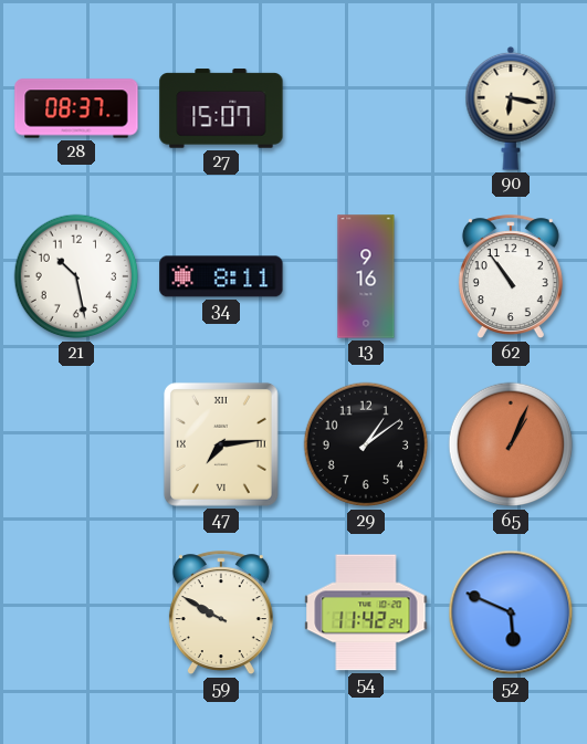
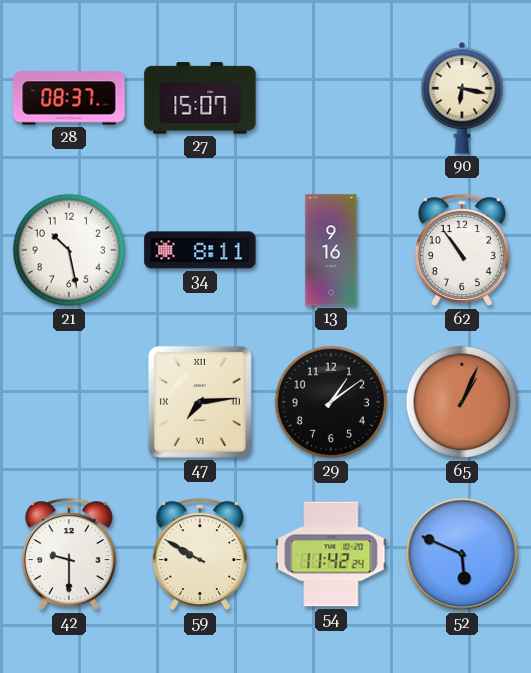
42: none -> 9:30 (69, 555)
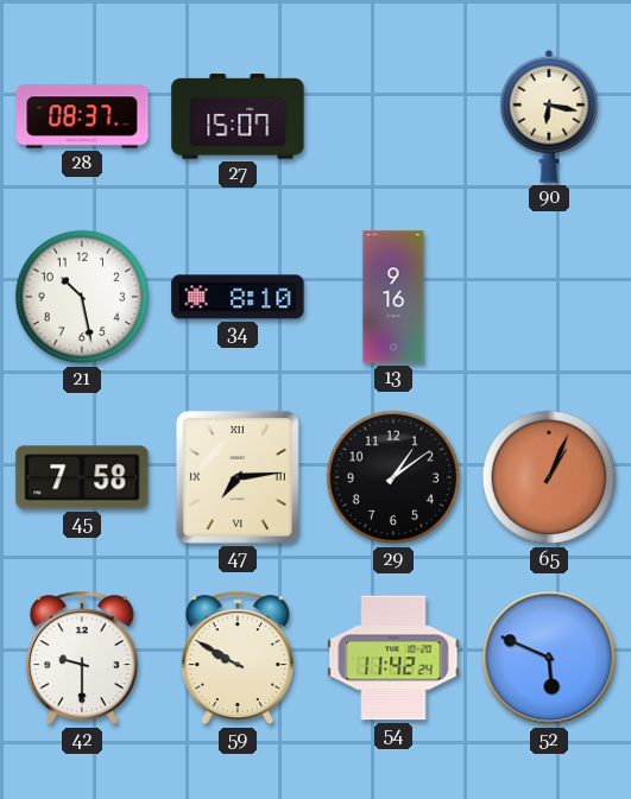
34: 8:11 -> 8:10 (238, 297)
62: 10:54 -> none (462, 251)
45: none -> 7:58 (82, 477)
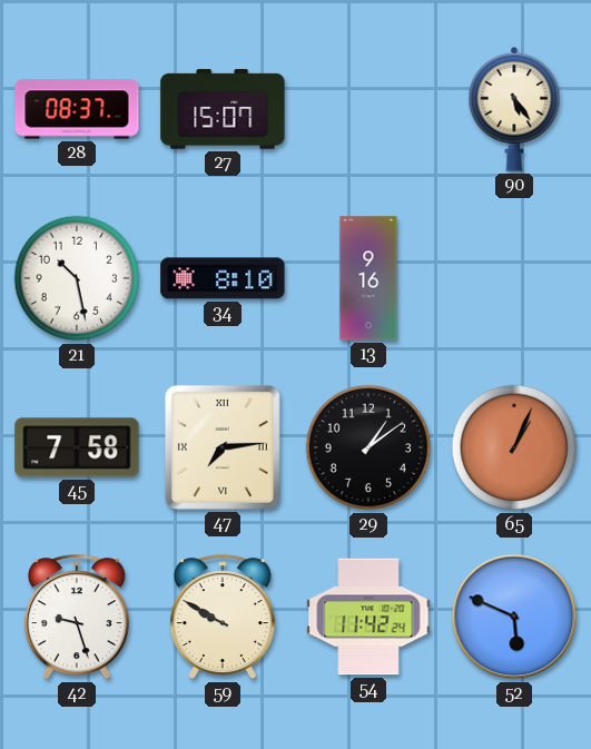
90: 6:17 -> 5:24 (514, 109)
42: 9:30 -> 9:27 (77, 618)
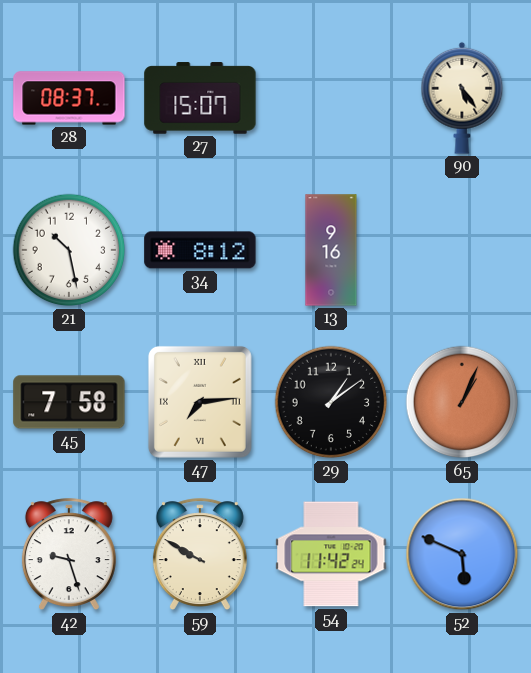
34: 8:10 -> 8:12 (200, 250)
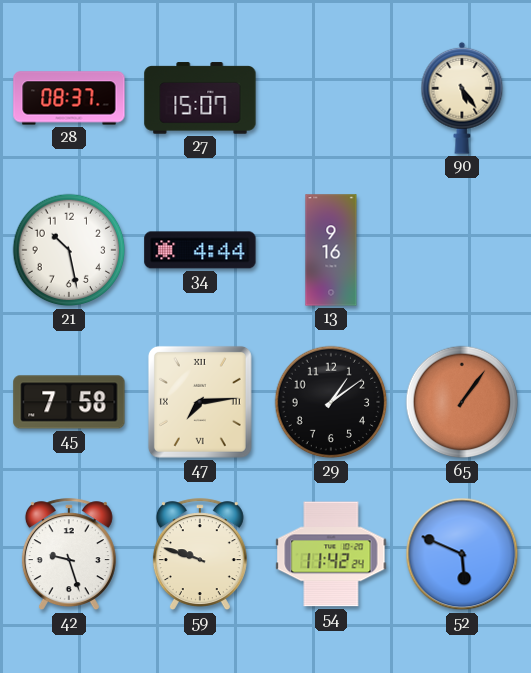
34: 8:12 -> 4:44 (200, 250)
65: 1:04 -> 1:06 (462, 402)
59: 9:50 -> 9:48 (200, 555)
